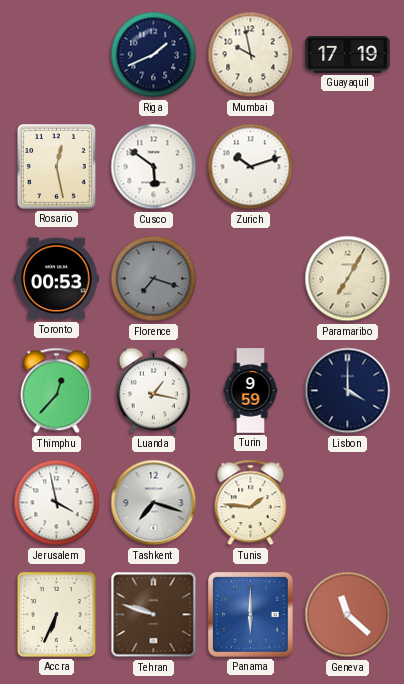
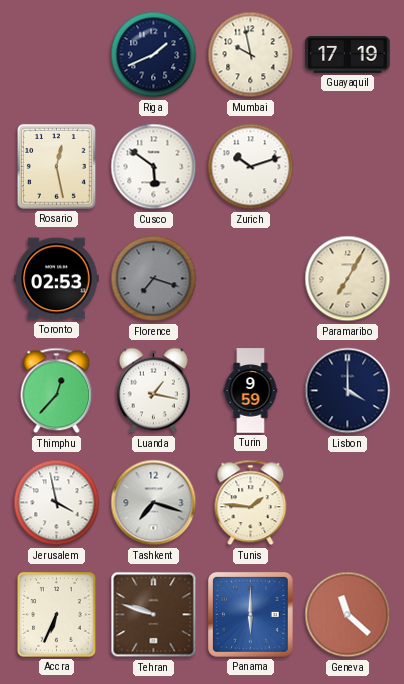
Toronto: 00:53 -> 02:53 (57, 279)
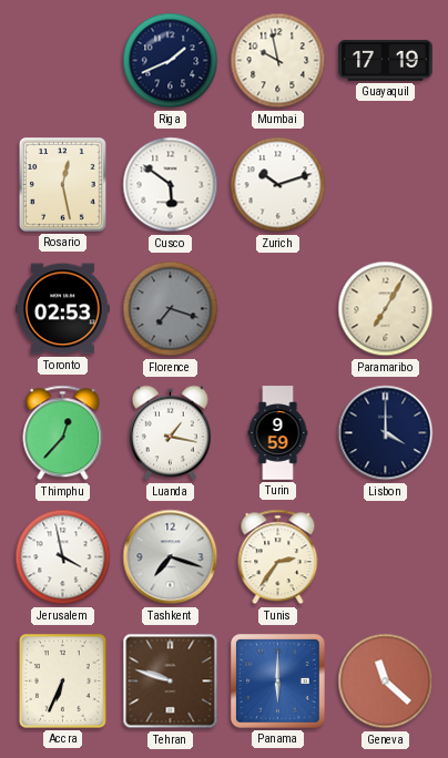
Tunis: 1:46 -> 2:36 (278, 557)
